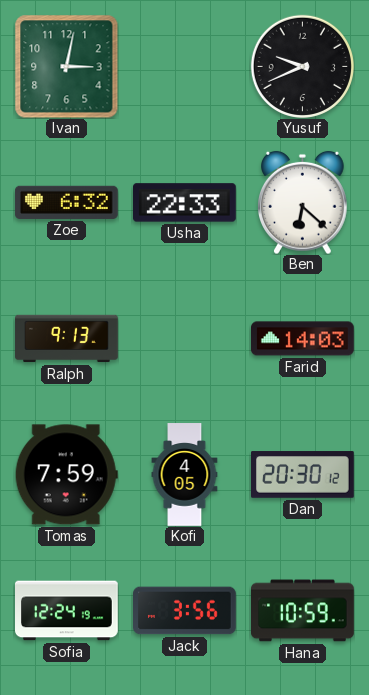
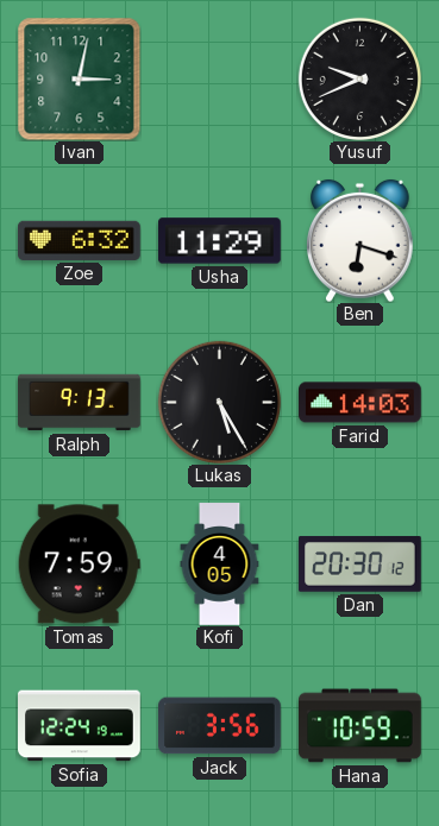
Usha: 22:33 -> 11:29 (220, 241)
Ben: 6:22 -> 6:18 (360, 240)
Lukas: none -> 5:25 (219, 402)
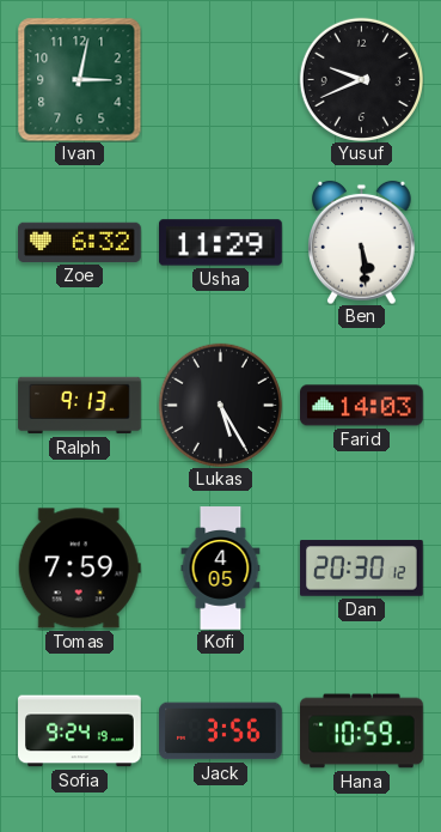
Ben: 6:18 -> 5:29 (362, 242)
Sofia: 12:24 -> 9:24 (80, 731)
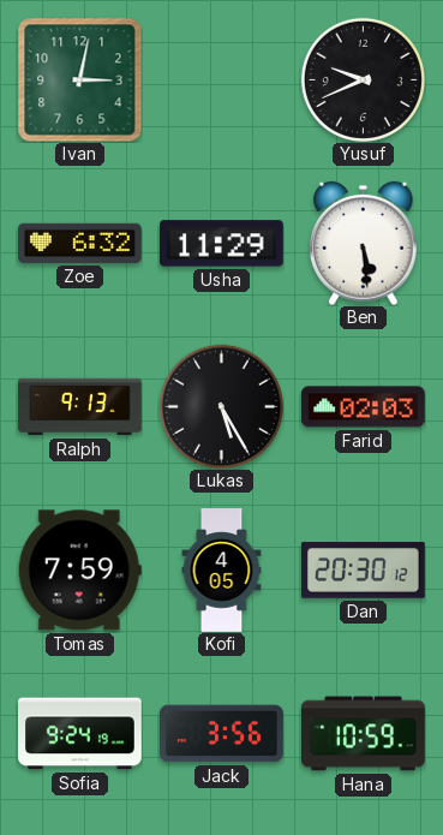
Farid: 14:03 -> 02:03 (364, 407)
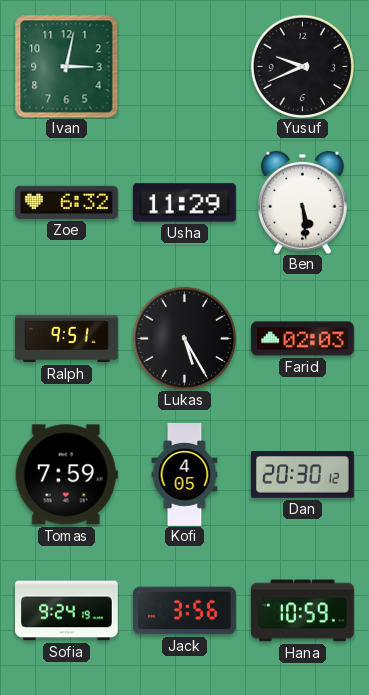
Ralph: 9:13 -> 9:51 (67, 339)
